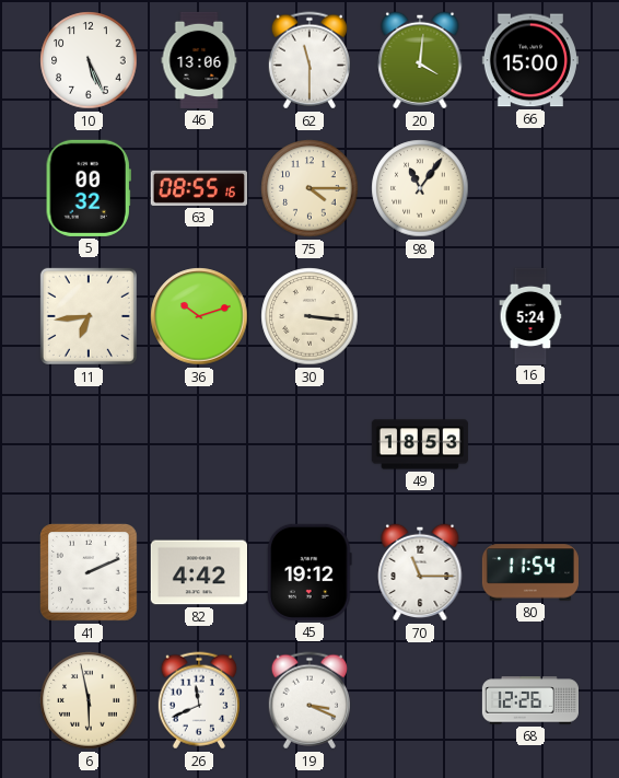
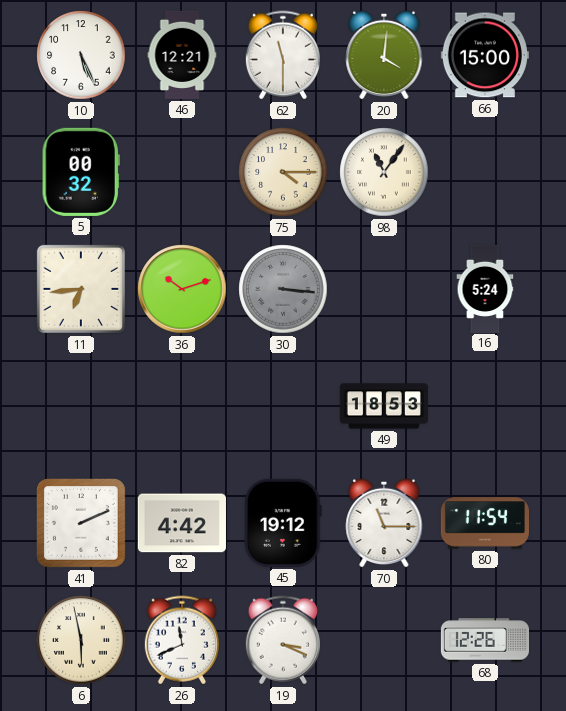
46: 13:06 -> 12:21 (182, 55)
63: 08:55 -> none (199, 188)
30 dial: cream -> grey (283, 289)
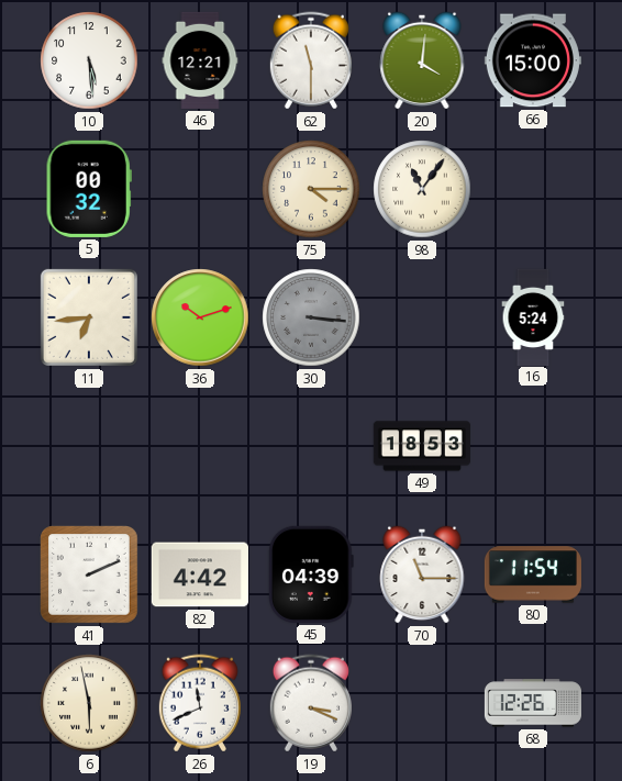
10: 5:26 -> 5:29 (89, 60)
45: 19:12 -> 04:39 (312, 574)
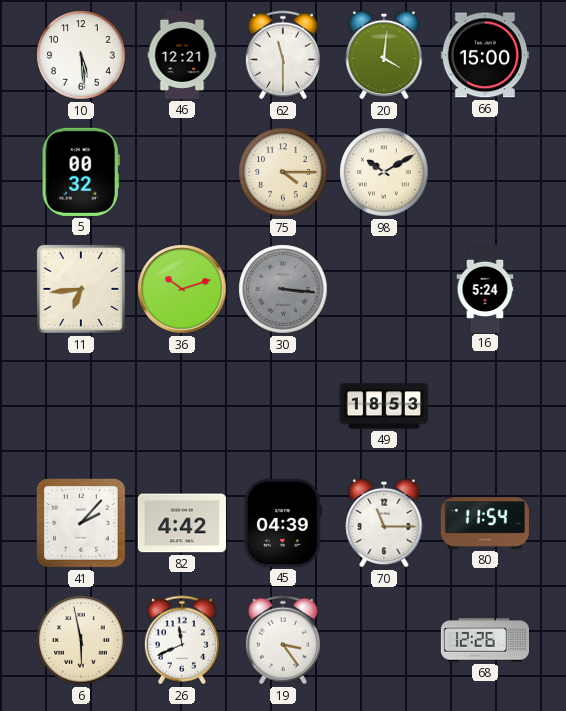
98: 11:06 -> 10:10 (384, 172)
41: 2:11 -> 2:07 (82, 524)
19: 3:19 -> 3:24 (283, 640)
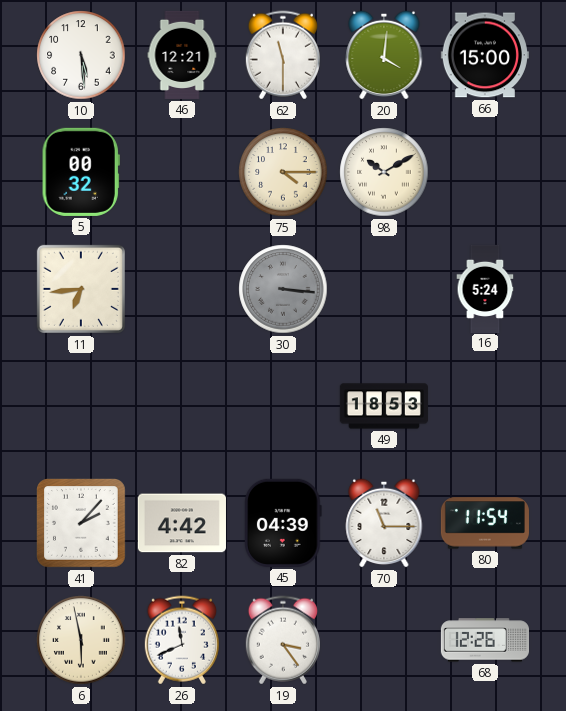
36: 10:12 -> none (182, 289)
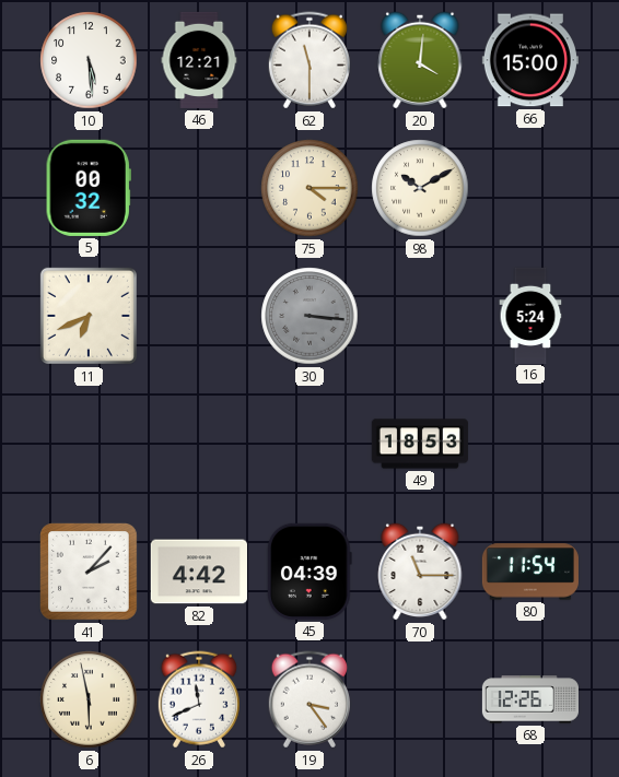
11: 6:44 -> 6:41 (89, 316)
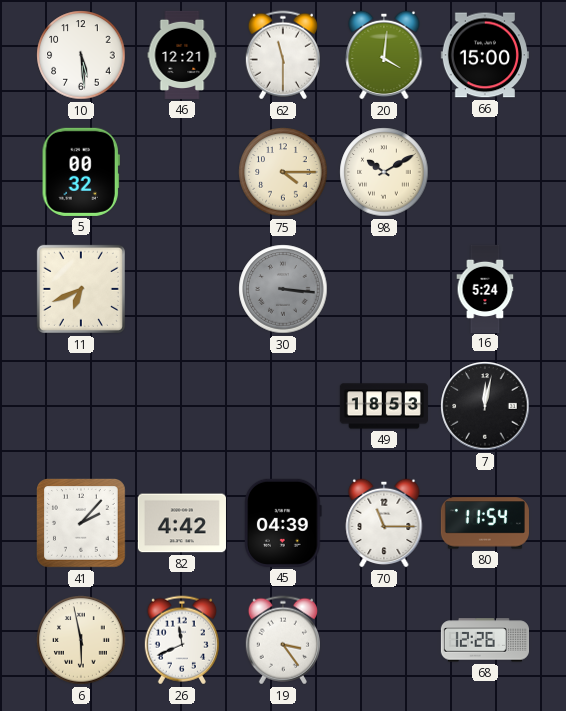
7: none -> 12:02 (485, 406)
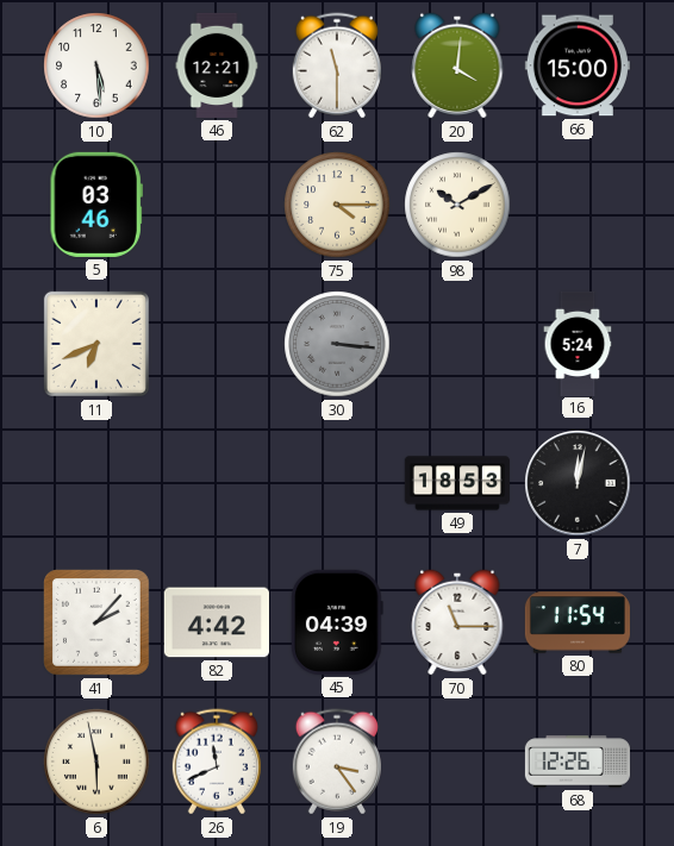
5: 00:32 -> 03:46 (96, 205)
